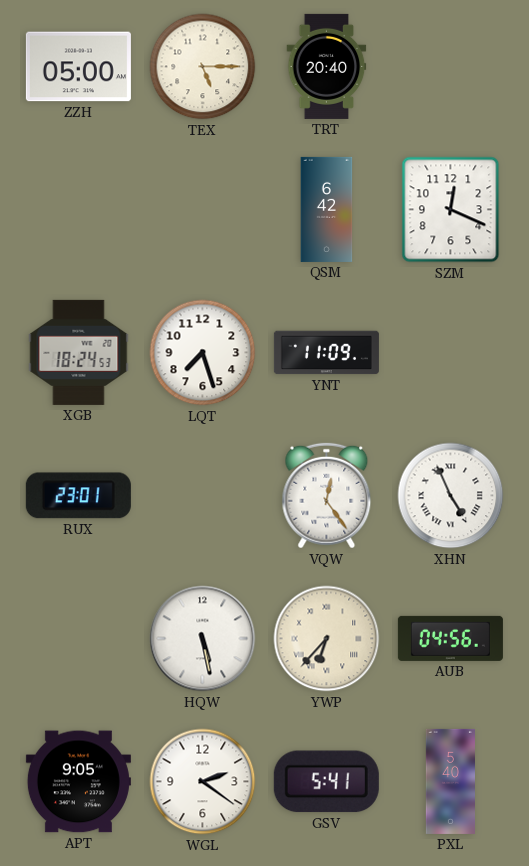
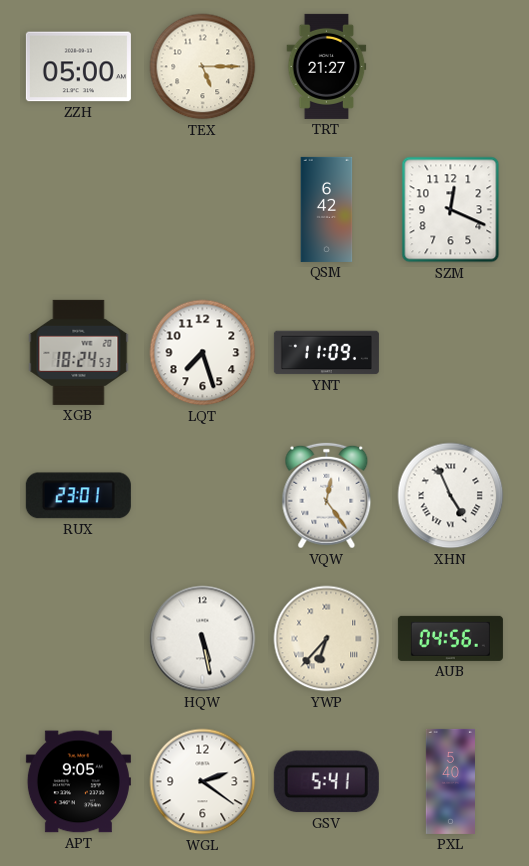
TRT: 20:40 -> 21:27 (327, 66)
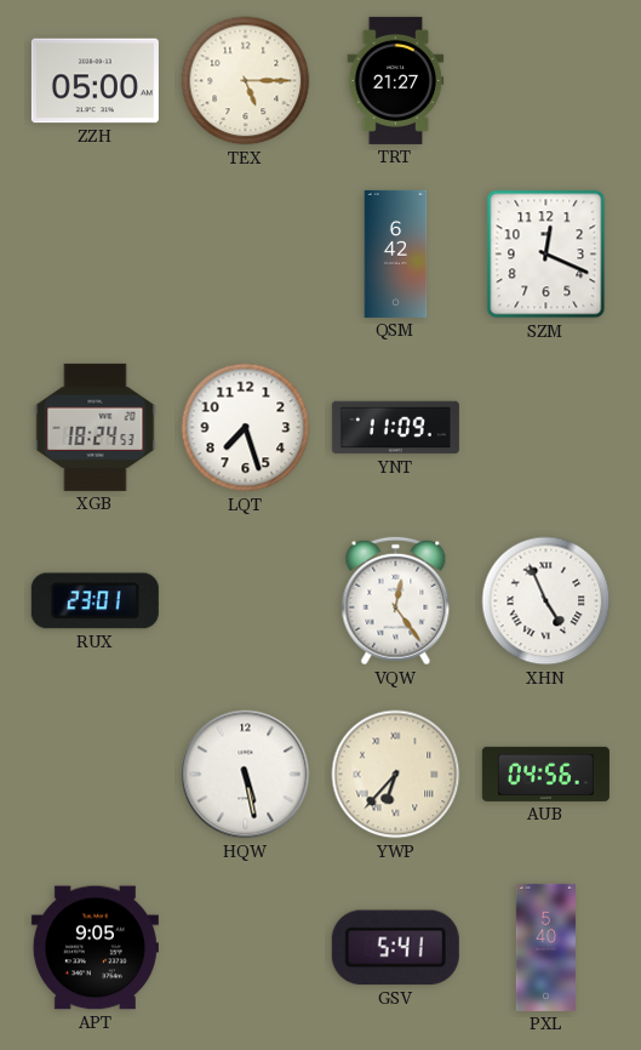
WGL: 2:21 -> none (203, 782)
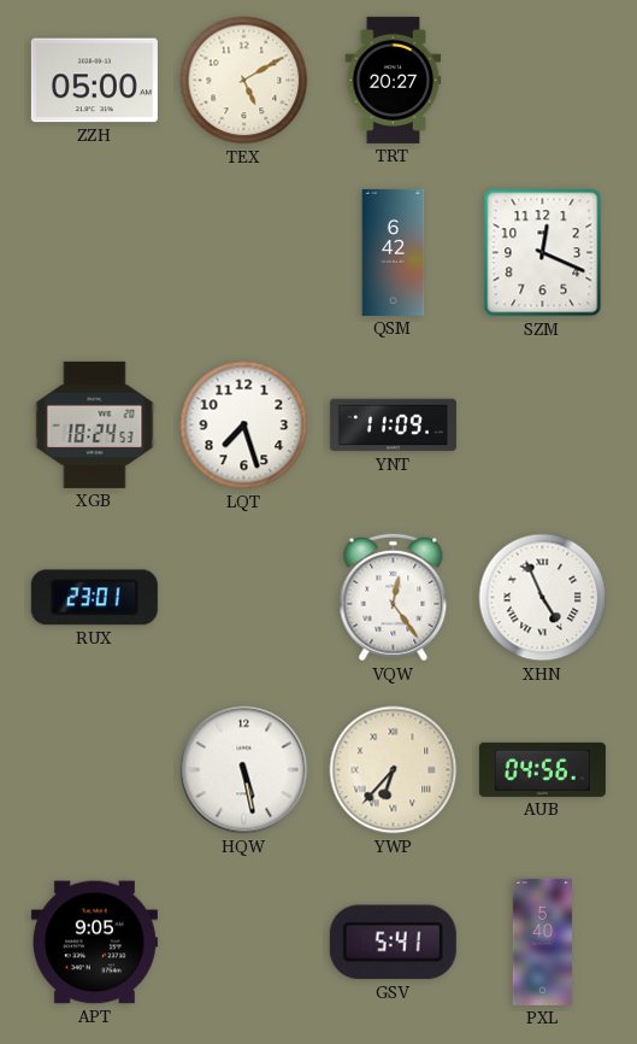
TEX: 5:15 -> 5:10 (244, 81)
TRT: 21:27 -> 20:27 (394, 80)
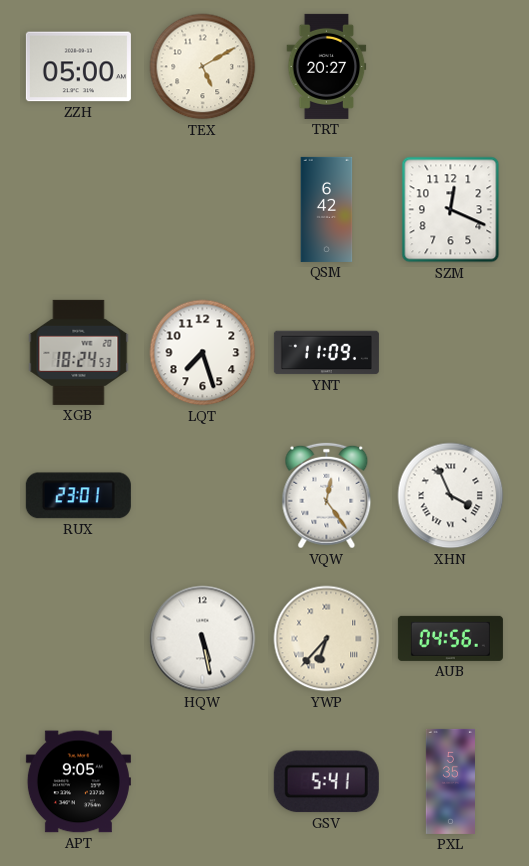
XHN: 4:56 -> 3:56 (451, 496)
PXL: 5:40 -> 5:35 (450, 781)
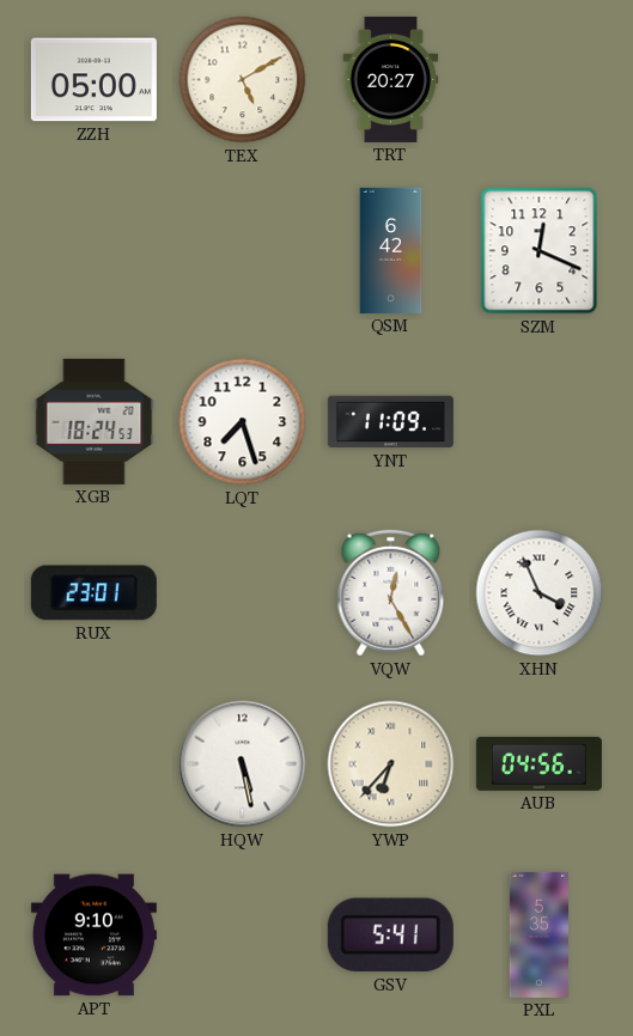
VQW: 12:24 -> 12:25 (391, 593)
APT: 9:05 -> 9:10 (93, 936)
